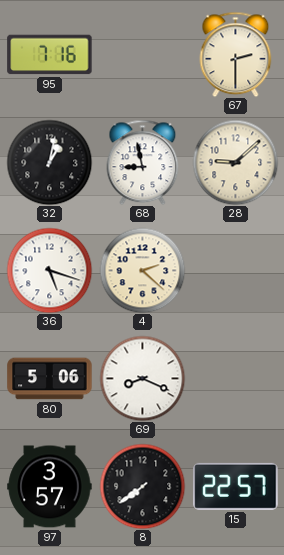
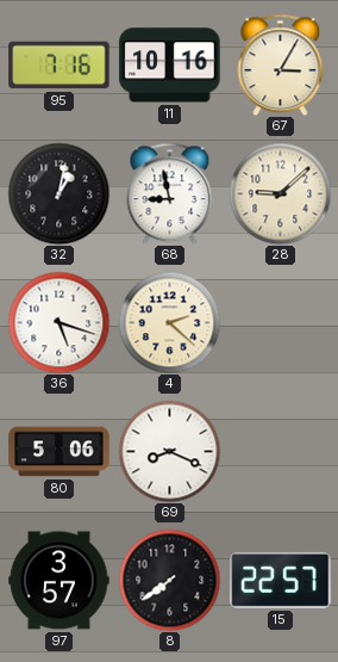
11: none -> 10:16 (170, 66)
67: 2:30 -> 3:05 (281, 64)
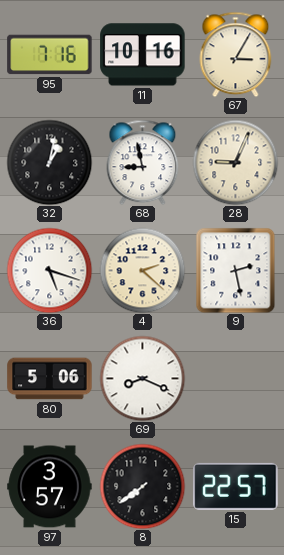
28: 9:08 -> 9:04 (235, 162)
9: none -> 2:28 (236, 270)
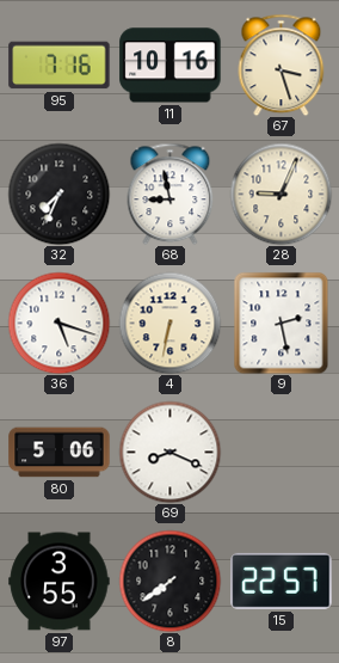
67: 3:05 -> 3:27 (282, 65)
32: 1:02 -> 7:34 (58, 194)
4: 2:22 -> 6:32 (169, 323)
97: 3:57 -> 3:55 (60, 582)
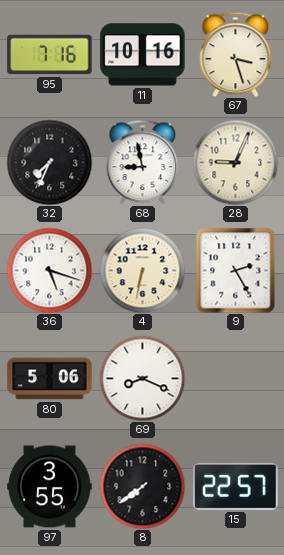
9: 2:28 -> 2:25 (236, 270)
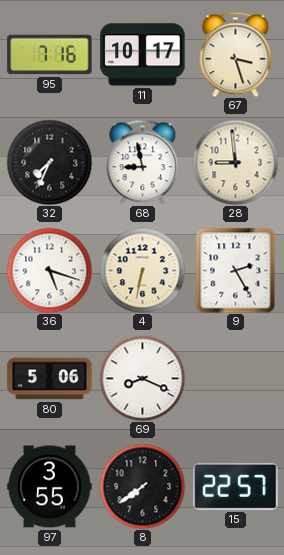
11: 10:16 -> 10:17 (143, 55)
28: 9:04 -> 8:59 (235, 162)
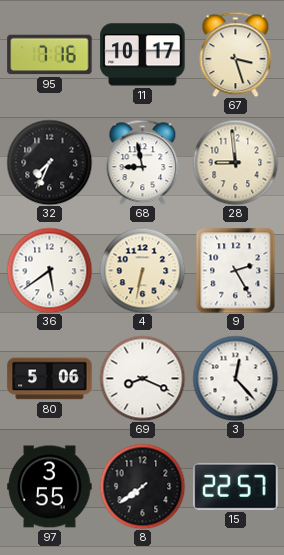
36: 5:18 -> 5:39 (49, 270)
3: none -> 12:23 (235, 378)
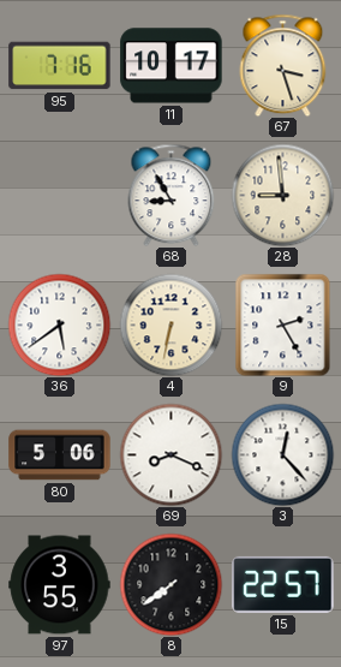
32: 7:34 -> none (49, 162)
68: 8:58 -> 8:55 (172, 195)
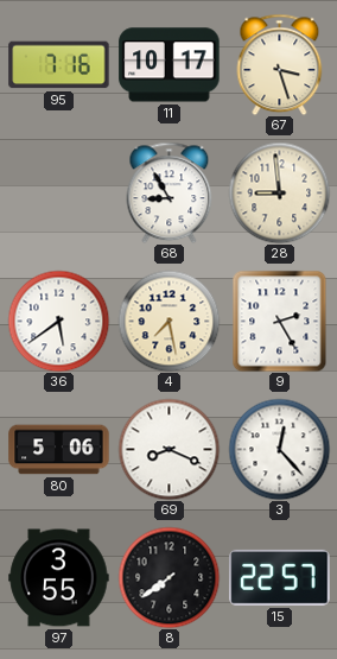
4: 6:32 -> 7:28 (168, 321)
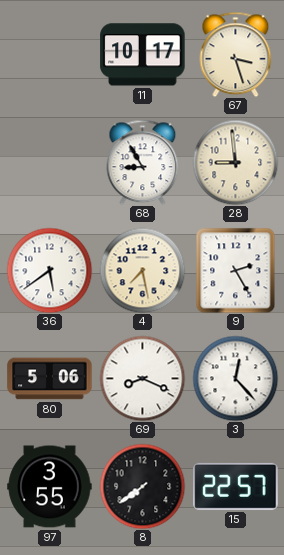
95: 7:16 -> none (59, 65)
